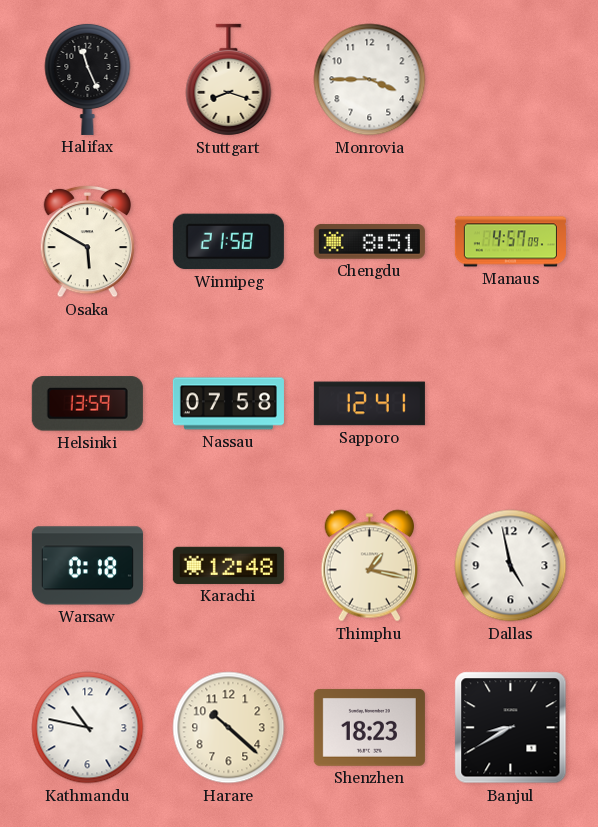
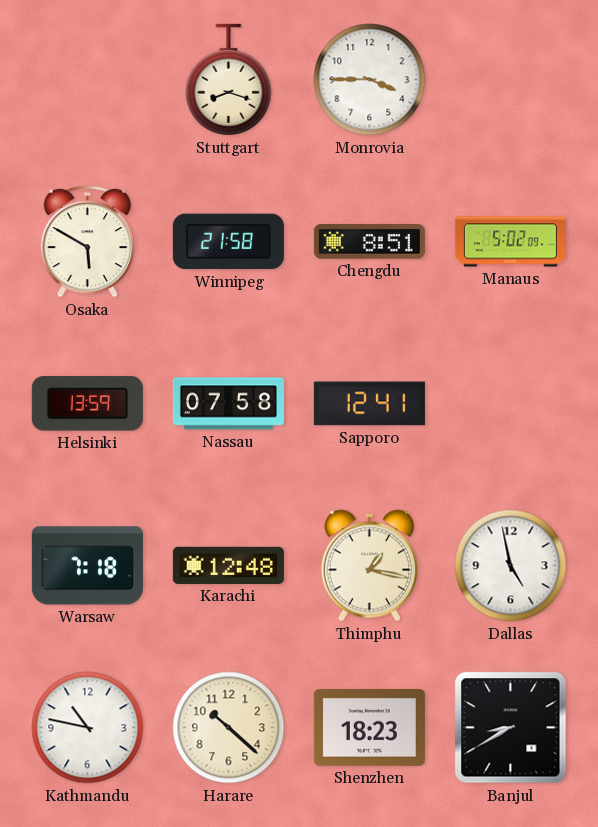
Halifax: 11:26 -> none (88, 79)
Manaus: 4:57 -> 5:02 (510, 242)
Warsaw: 0:18 -> 7:18 (87, 566)
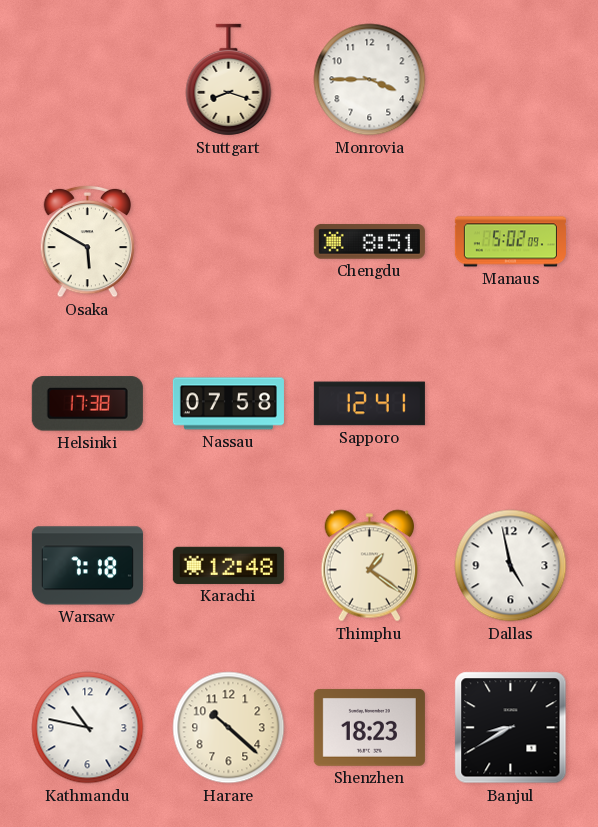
Winnipeg: 21:58 -> none (228, 242)
Helsinki: 13:59 -> 17:38 (87, 404)
Thimphu: 1:17 -> 1:21 (370, 566)
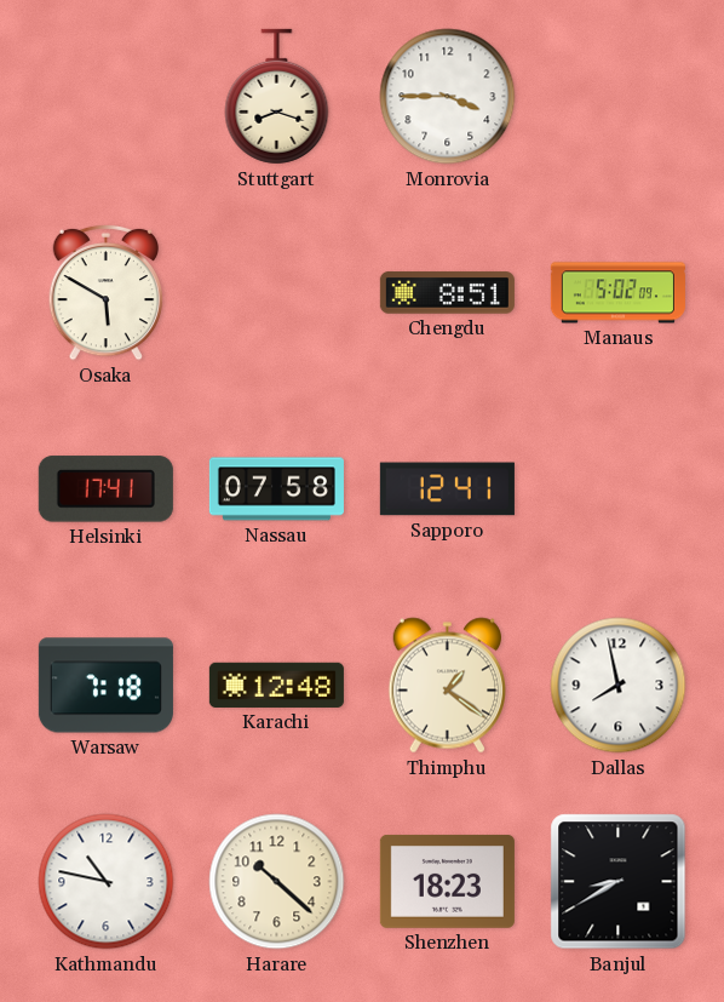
Helsinki: 17:38 -> 17:41 (105, 489)
Dallas: 4:58 -> 7:58 (619, 686)
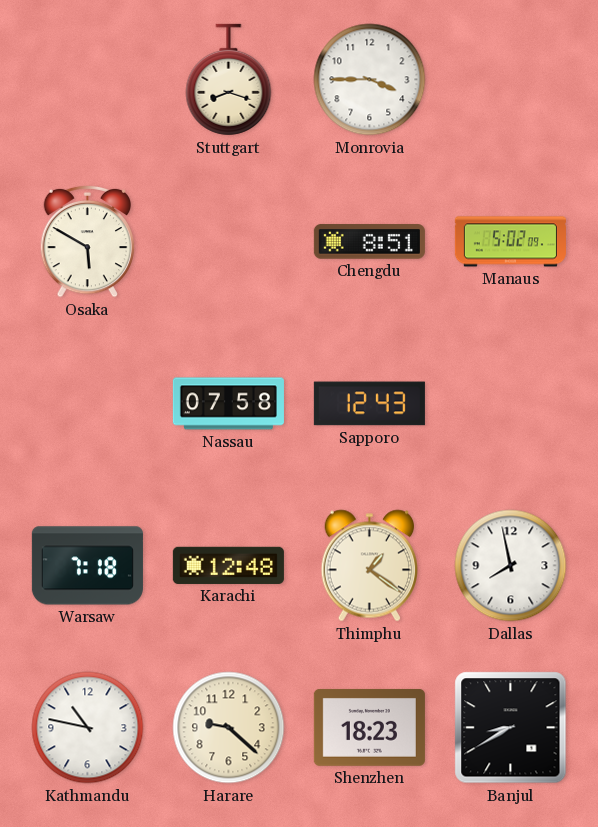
Helsinki: 17:41 -> none (105, 489)
Sapporo: 12:41 -> 12:43 (369, 404)
Harare: 10:22 -> 9:22 (229, 728)
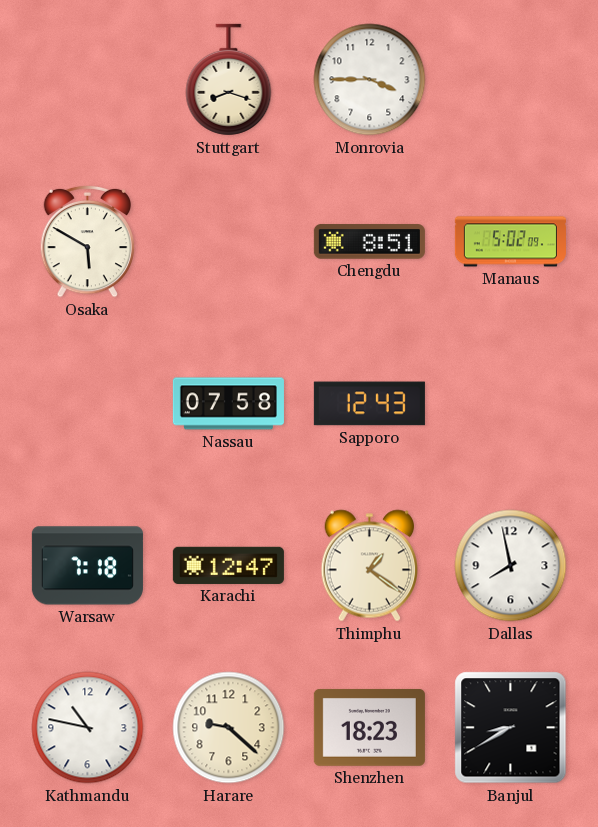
Karachi: 12:48 -> 12:47 (228, 565)
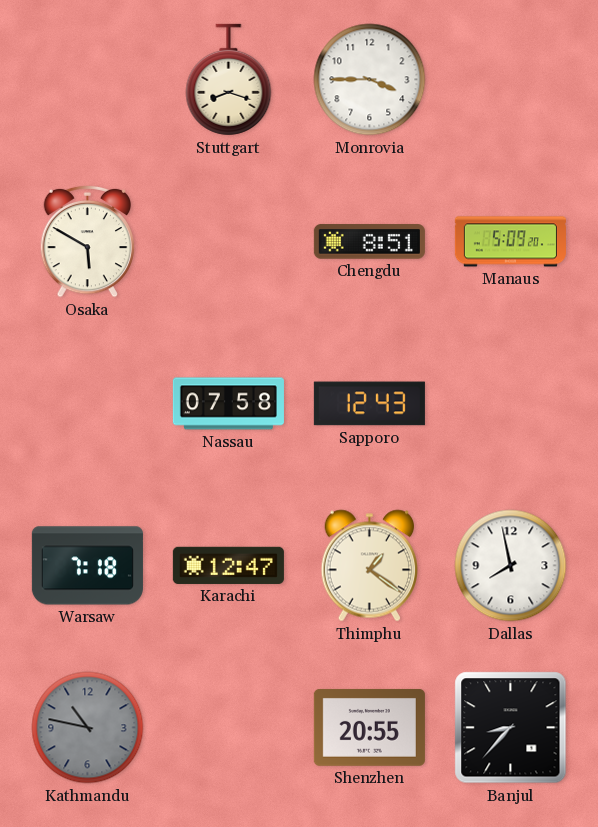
Manaus: 5:02 -> 5:09 (510, 242)
Kathmandu dial: white -> grey (88, 728)
Harare: 9:22 -> none (229, 728)
Shenzhen: 18:23 -> 20:55 (369, 728)
Banjul: 8:40 -> 8:37 (511, 728)
